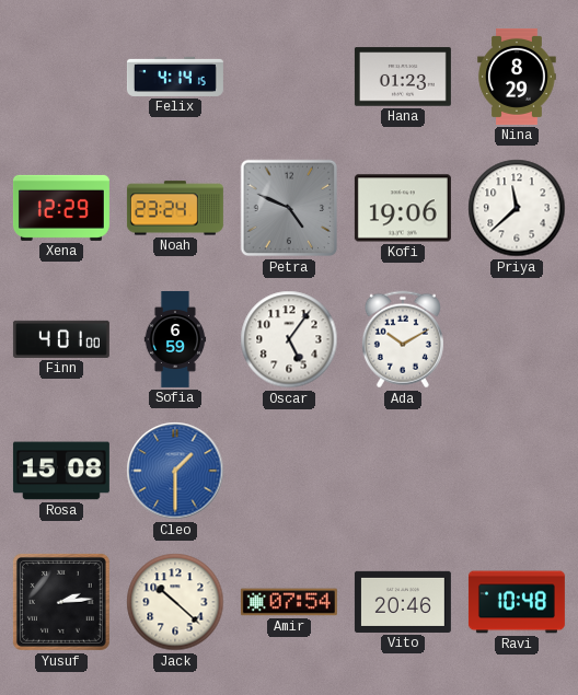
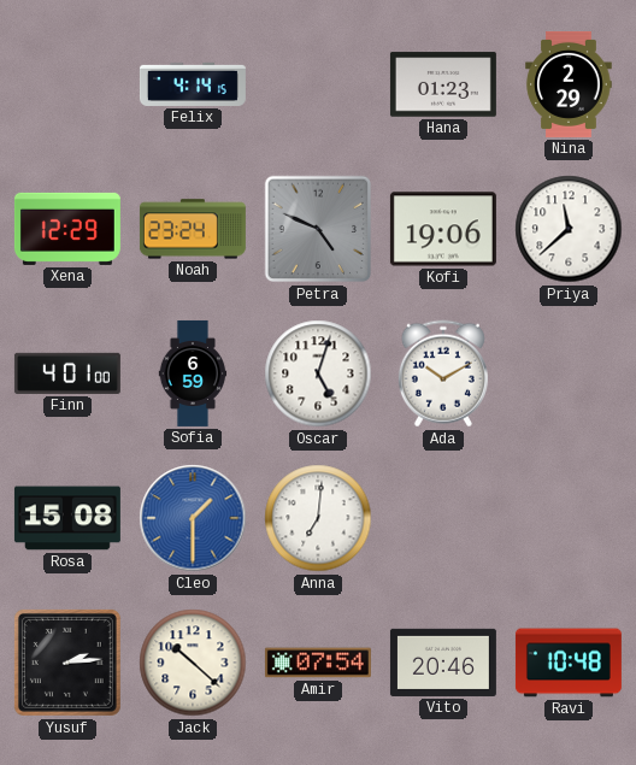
Nina: 8:29 -> 2:29 (569, 84)
Oscar: 5:06 -> 5:03 (318, 373)
Anna: none -> 7:01 (318, 518)
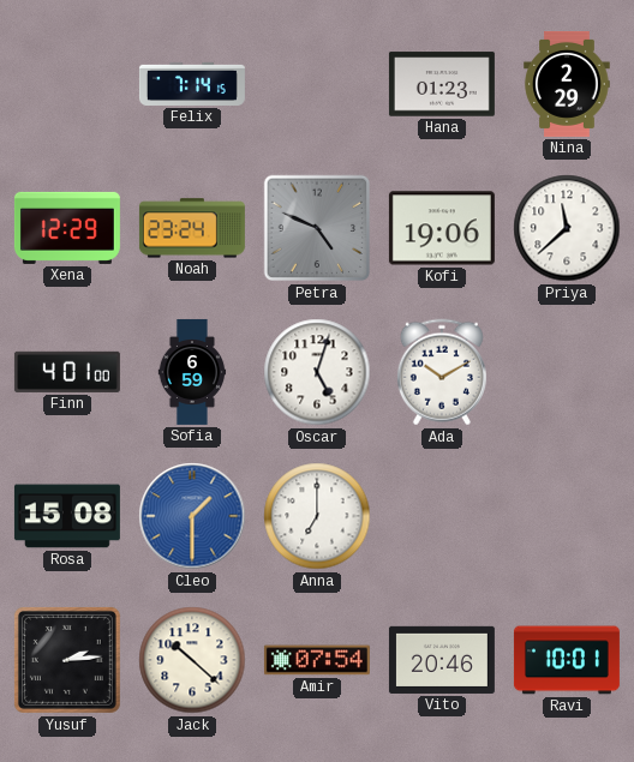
Felix: 4:14 -> 7:14 (192, 84)
Anna: 7:01 -> 7:00 (317, 516)
Ravi: 10:48 -> 10:01 (567, 660)
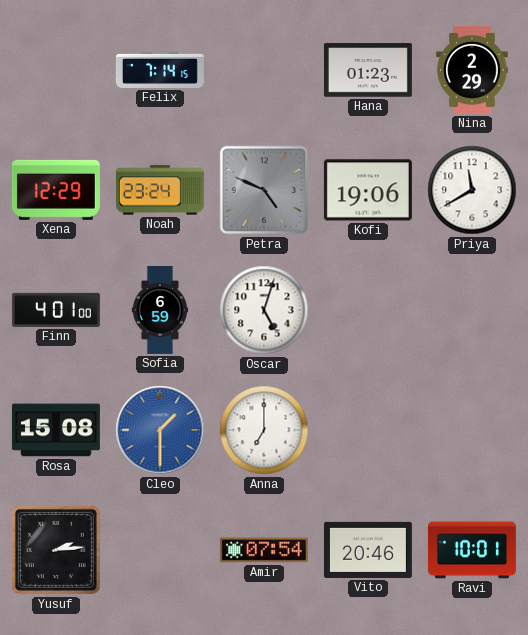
Priya: 11:38 -> 11:40 (472, 190)
Ada: 10:10 -> none (442, 372)
Jack: 10:22 -> none (192, 660)
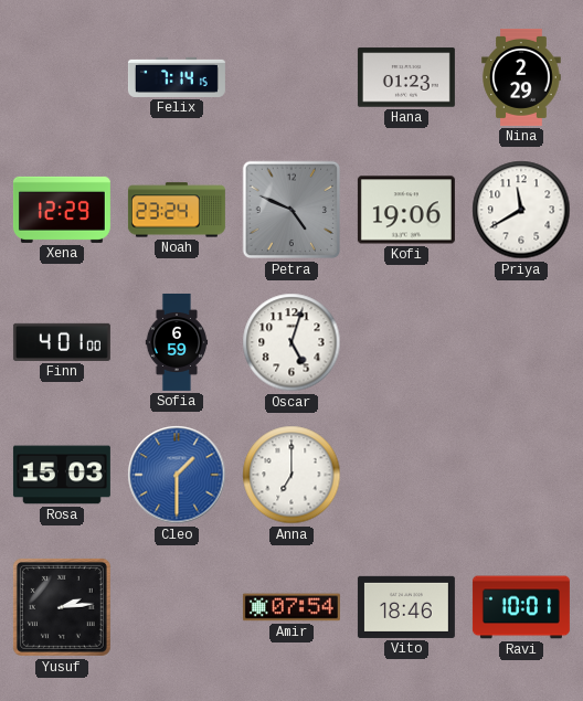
Rosa: 15:08 -> 15:03 (62, 475)
Vito: 20:46 -> 18:46 (406, 607)
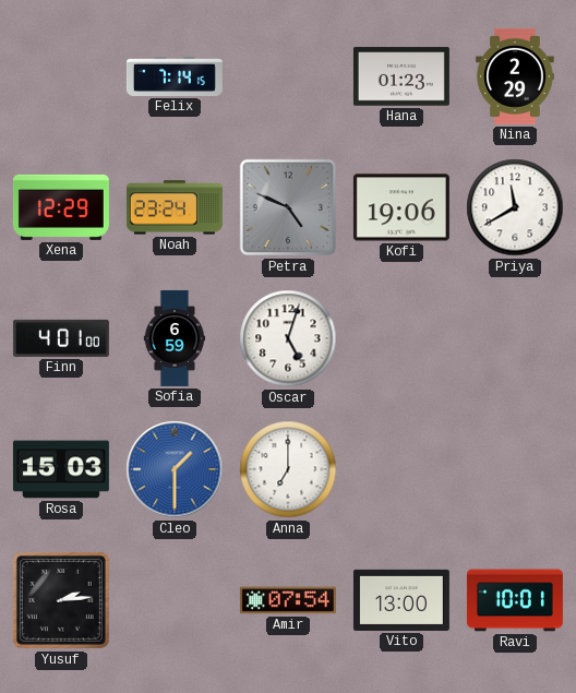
Vito: 18:46 -> 13:00 (401, 600)
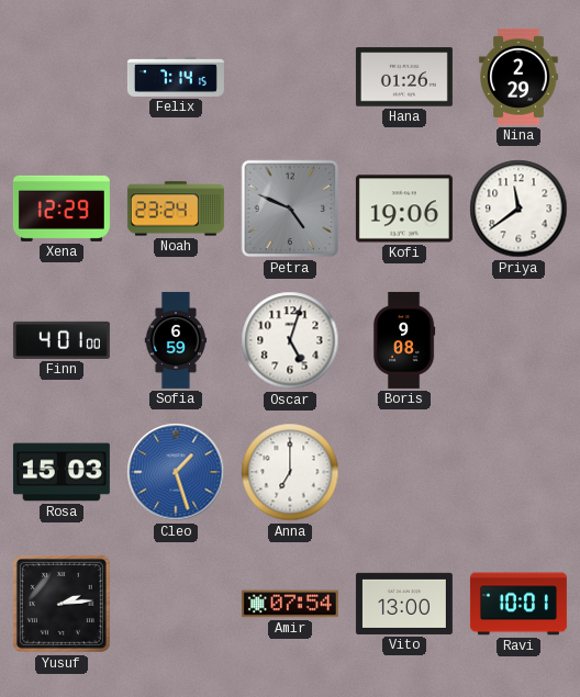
Hana: 01:23 -> 01:26 (404, 77)
Priya: 11:40 -> 11:39 (518, 209)
Boris: none -> 9:08 (404, 340)
Cleo: 1:30 -> 1:27 (176, 472)
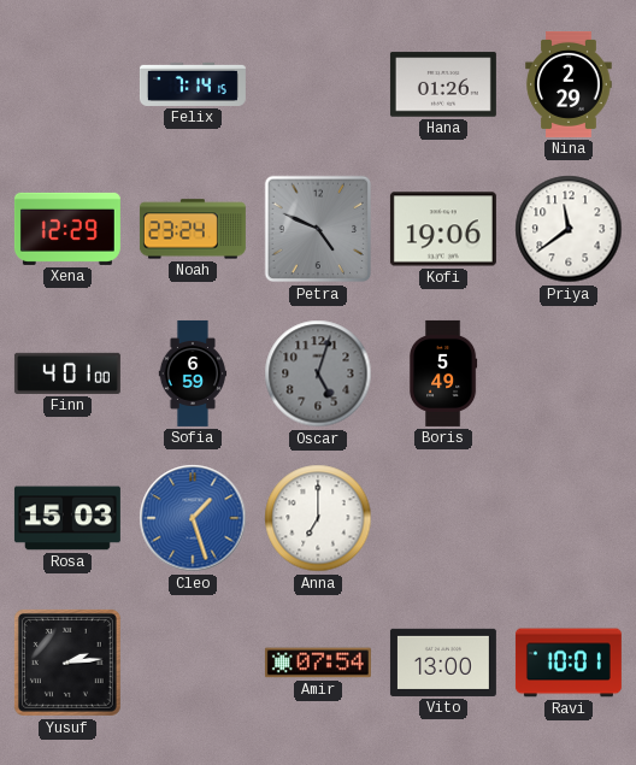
Oscar dial: white -> grey (318, 373)
Boris: 9:08 -> 5:49 (443, 373)
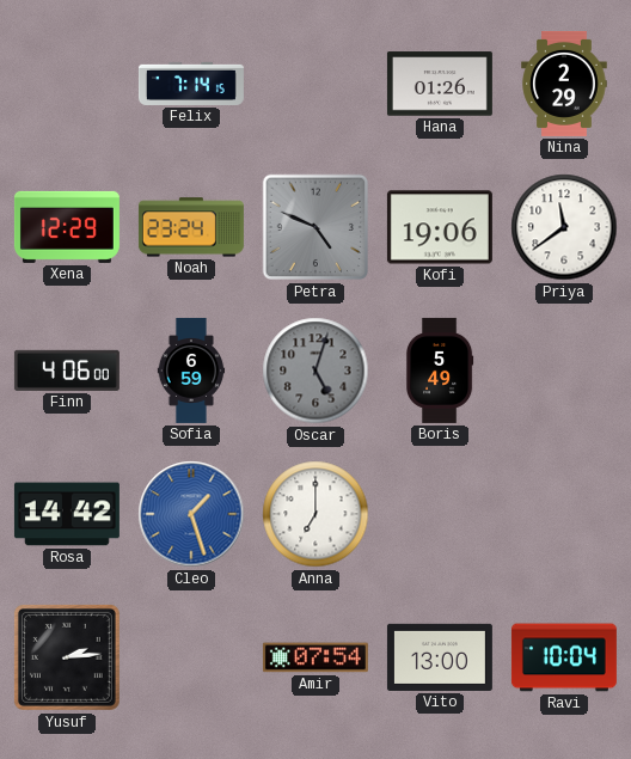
Finn: 4:01 -> 4:06 (67, 371)
Rosa: 15:03 -> 14:42 (67, 514)
Ravi: 10:01 -> 10:04 (564, 657)
